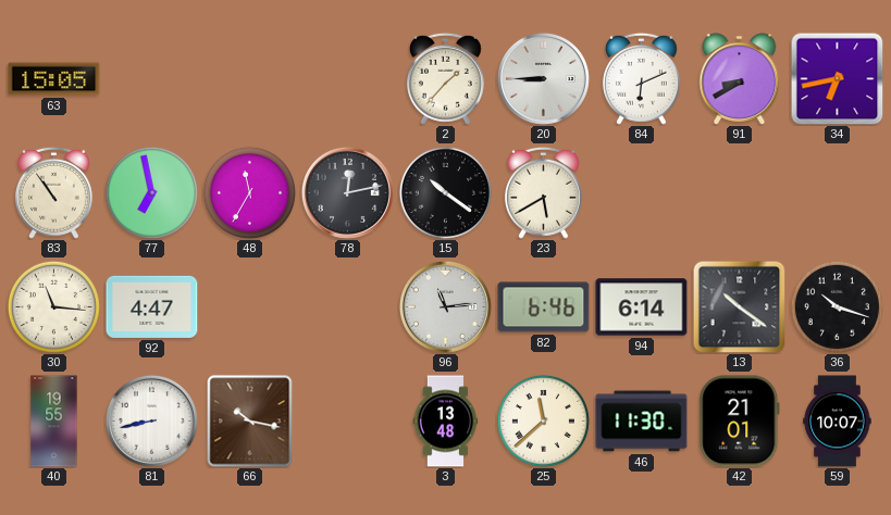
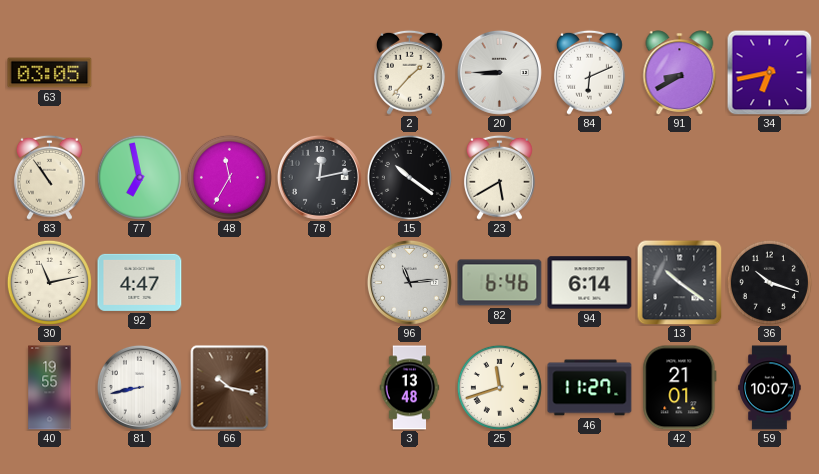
63: 15:05 -> 03:05 (50, 73)
30: 11:16 -> 11:13 (49, 282)
25: 11:38 -> 11:42 (499, 387)
46: 11:30 -> 11:27 (590, 388)
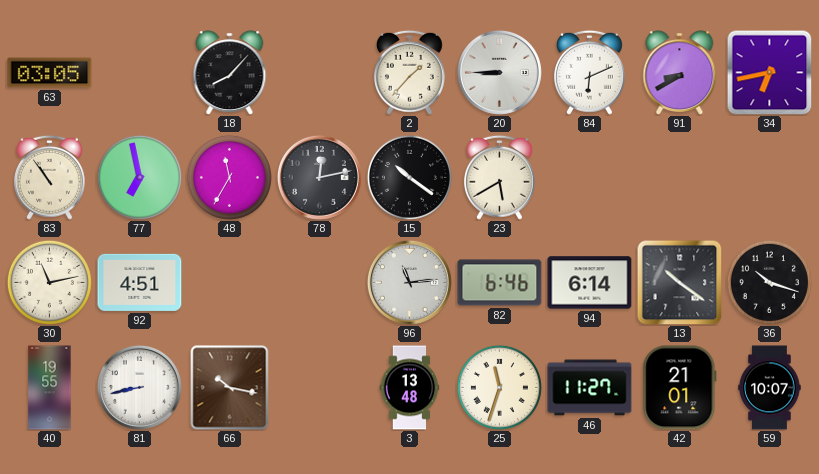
18: none -> 8:07 (230, 73)
92: 4:47 -> 4:51 (140, 282)
25: 11:42 -> 11:33 (499, 387)
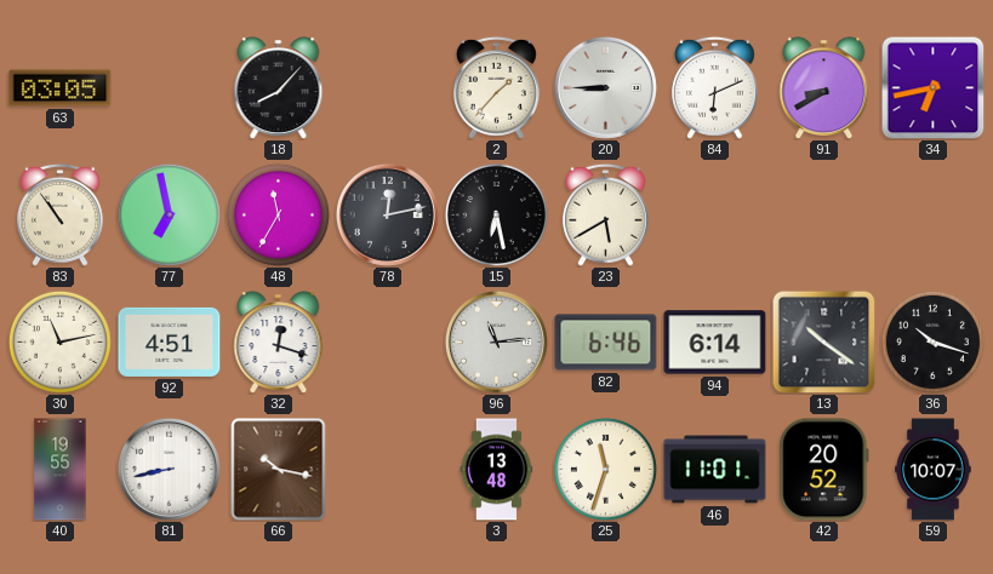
15: 10:21 -> 6:28 (496, 214)
32: none -> 12:18 (279, 343)
46: 11:27 -> 11:01 (715, 470)
42: 21:01 -> 20:52 (824, 470)
